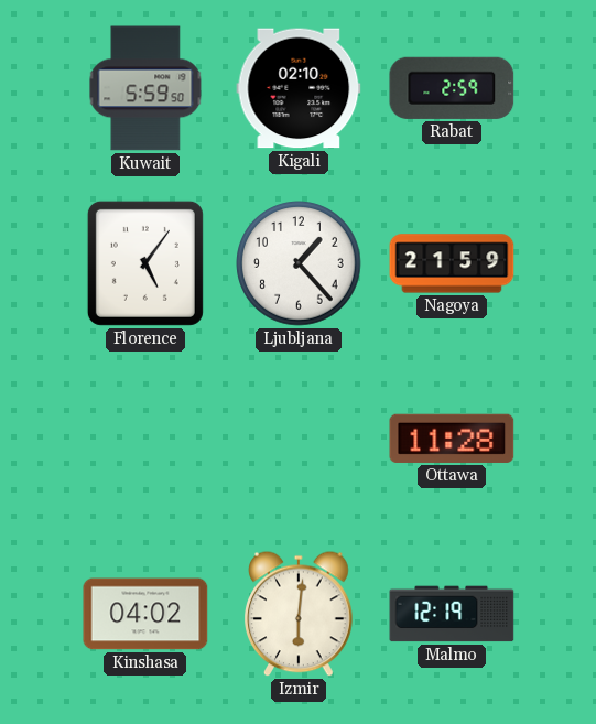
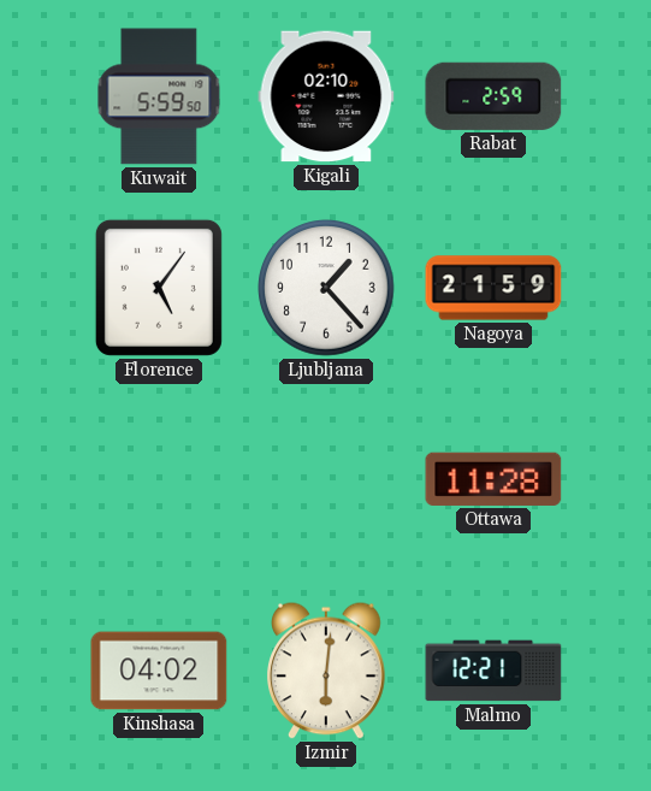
Malmo: 12:19 -> 12:21 (493, 671)
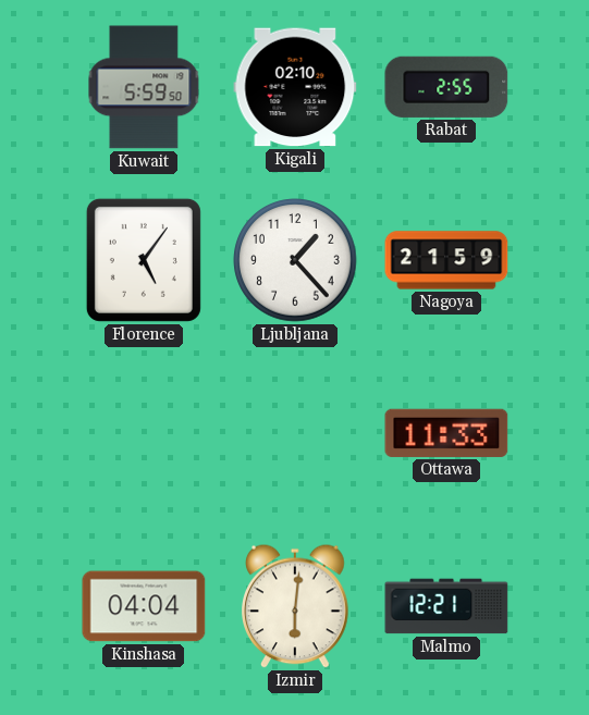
Rabat: 2:59 -> 2:55 (446, 87)
Ottawa: 11:28 -> 11:33 (446, 433)
Kinshasa: 04:02 -> 04:04 (144, 606)
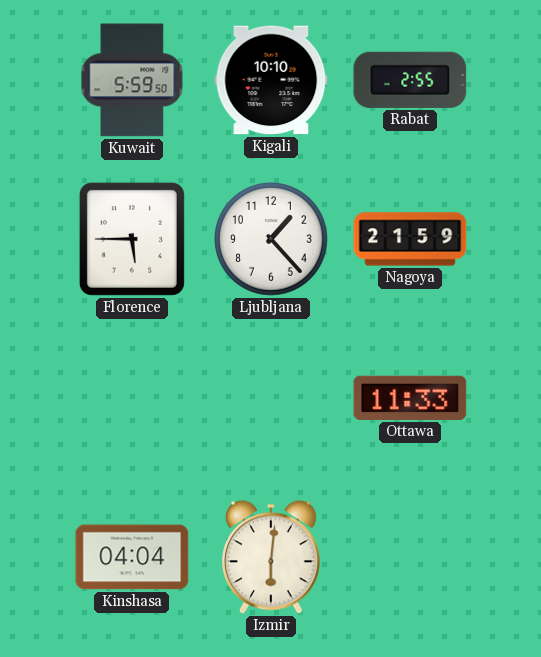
Kigali: 02:10 -> 10:10 (271, 80)
Florence: 5:06 -> 5:45 (132, 239)
Malmo: 12:21 -> none (446, 606)
